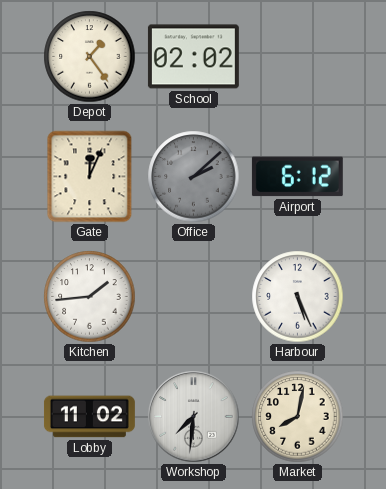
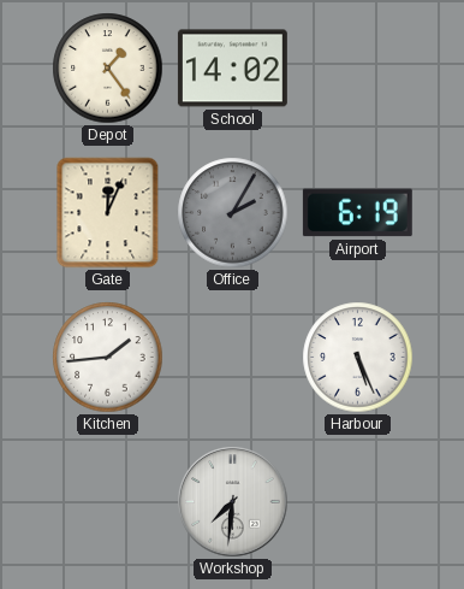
School: 02:02 -> 14:02 (232, 69)
Office: 2:08 -> 2:05 (233, 213)
Airport: 6:12 -> 6:19 (357, 213)
Lobby: 11:02 -> none (89, 417)
Market: 8:02 -> none (298, 417)
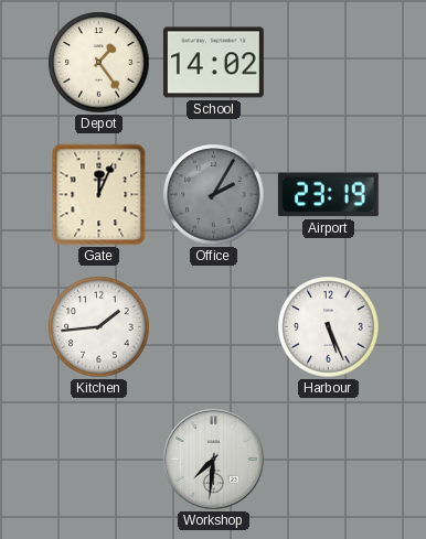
Airport: 6:19 -> 23:19 (328, 195)
